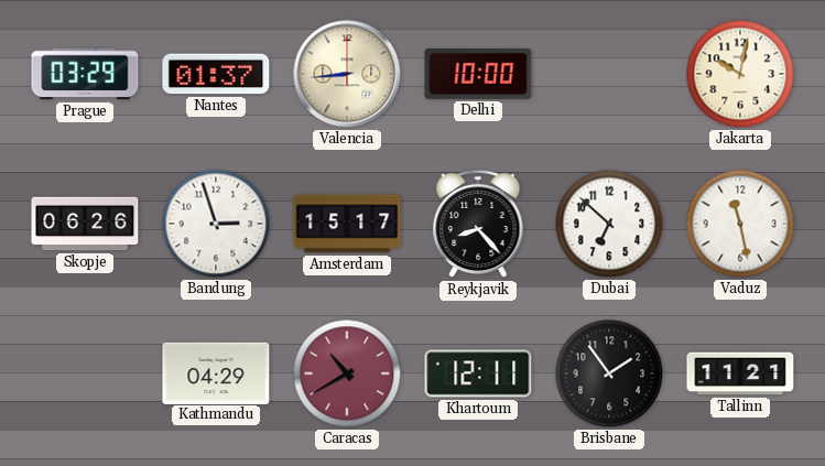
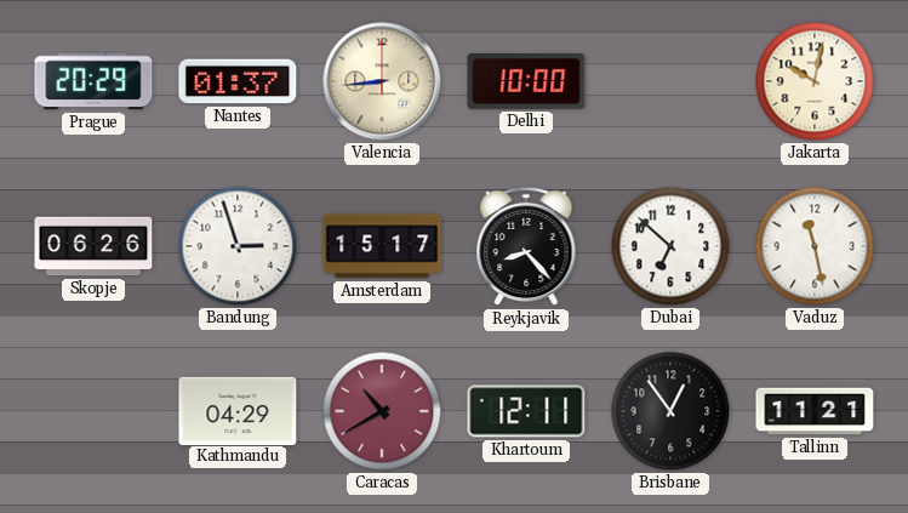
Prague: 03:29 -> 20:29 (93, 81)
Brisbane: 1:54 -> 12:54 (670, 411)
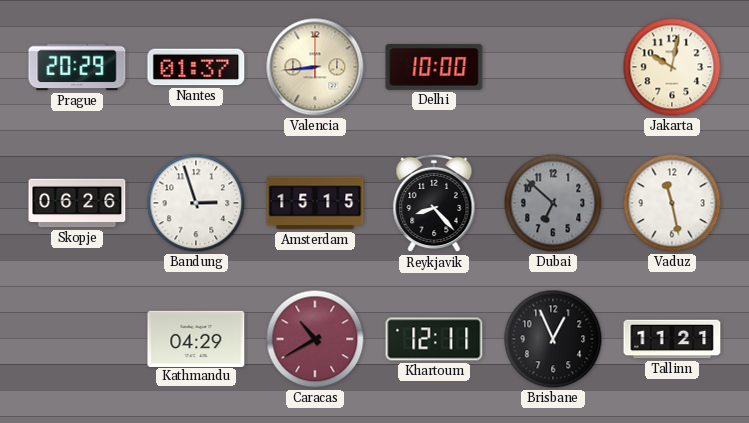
Amsterdam: 15:17 -> 15:15 (315, 203)
Dubai dial: white -> grey (553, 203)
Brisbane: 12:54 -> 12:56 (553, 339)
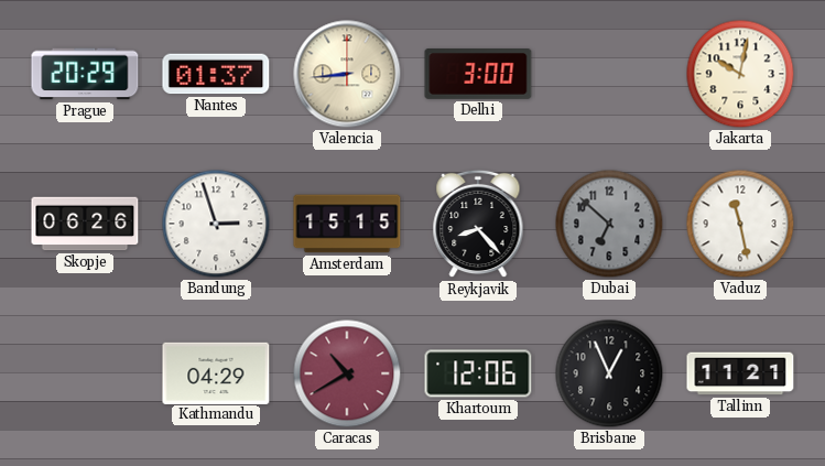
Delhi: 10:00 -> 3:00 (478, 75)
Khartoum: 12:11 -> 12:06 (478, 373)
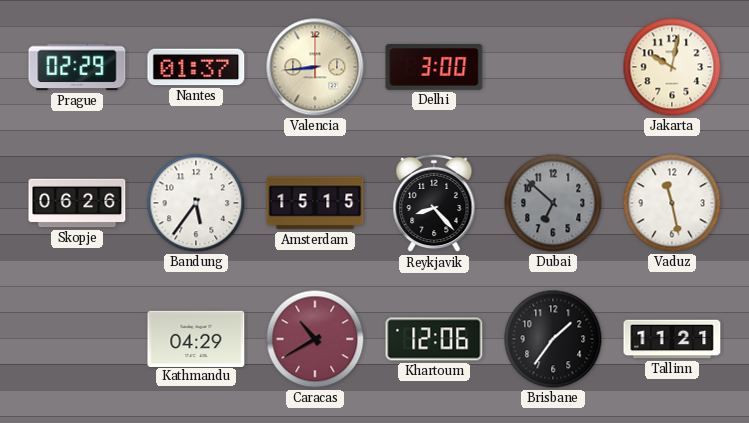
Prague: 20:29 -> 02:29 (77, 67)
Bandung: 2:57 -> 5:36 (196, 203)
Brisbane: 12:56 -> 1:36 (553, 339)
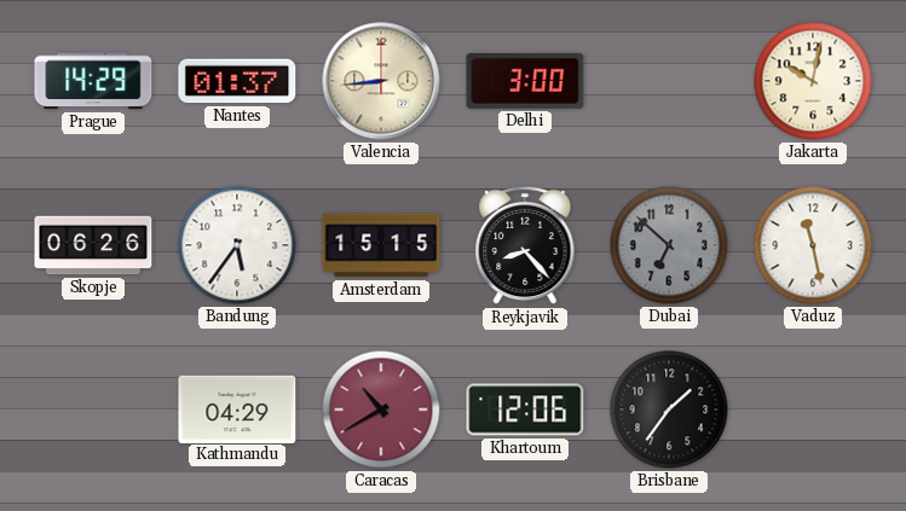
Prague: 02:29 -> 14:29 (93, 81)
Tallinn: 11:21 -> none (672, 339)
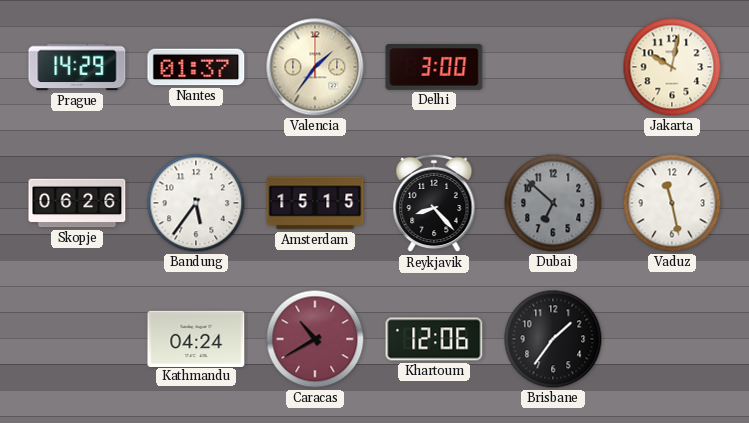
Valencia: 8:44 -> 1:36 (315, 67)
Kathmandu: 04:29 -> 04:24 (196, 338)
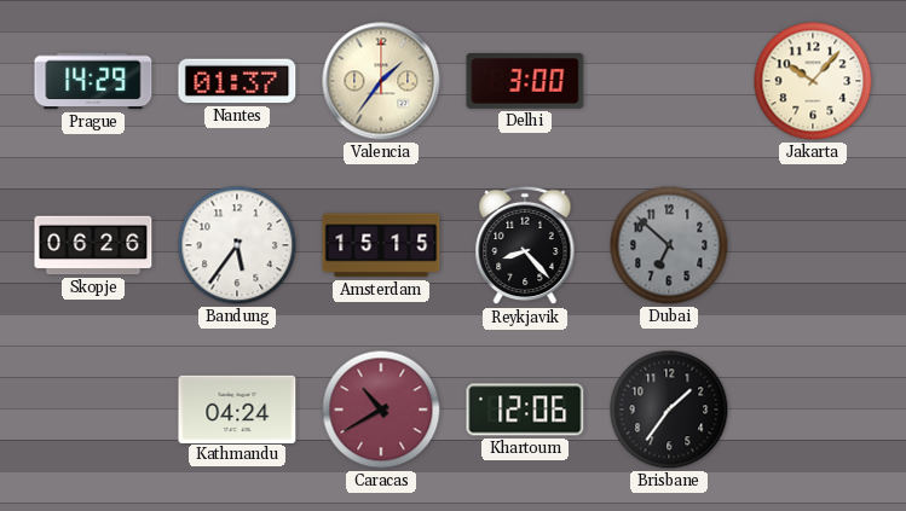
Jakarta: 10:02 -> 10:07 (813, 81)
Vaduz: 11:28 -> none (672, 203)
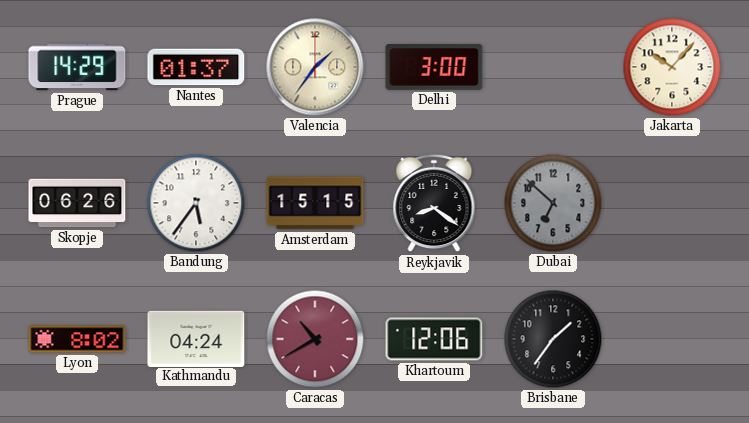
Reykjavik: 8:23 -> 8:21 (434, 203)
Lyon: none -> 8:02 (77, 339)
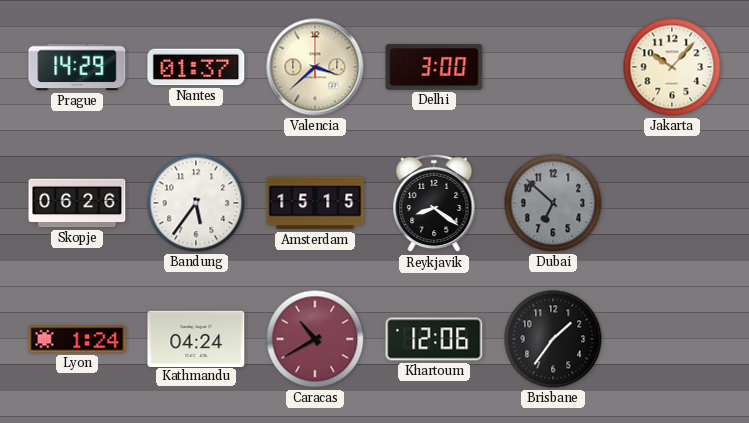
Valencia: 1:36 -> 3:38 (315, 67)
Lyon: 8:02 -> 1:24 (77, 339)
